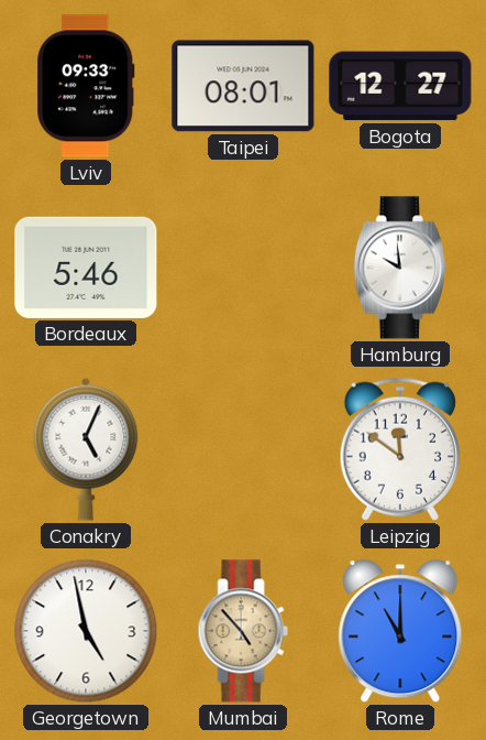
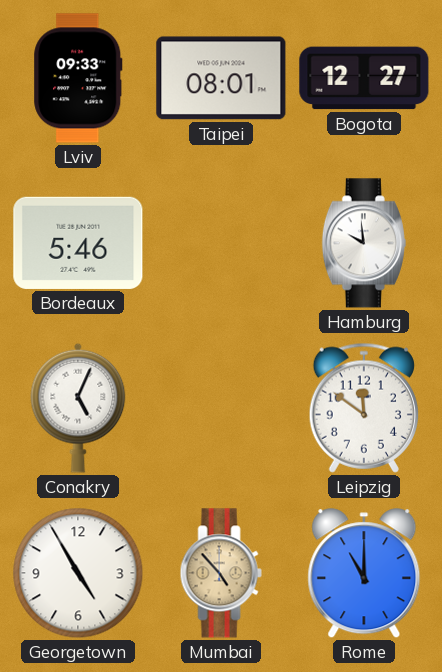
Georgetown: 4:58 -> 4:55 (78, 573)
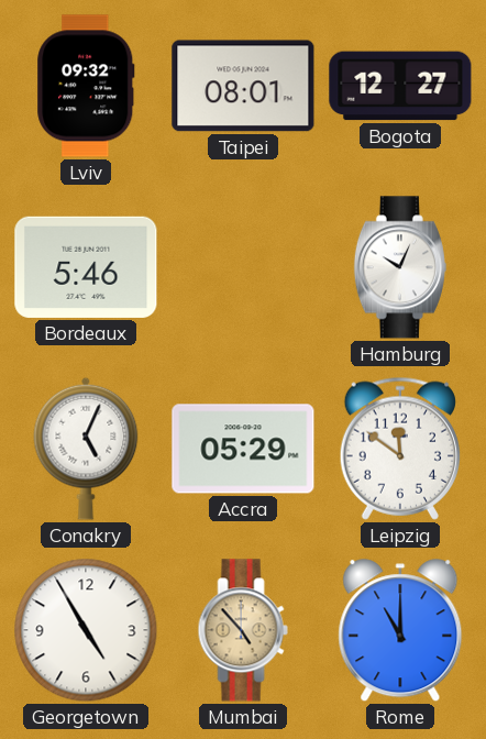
Lviv: 09:33 -> 09:32 (86, 86)
Hamburg: 9:59 -> 10:04 (400, 267)
Accra: none -> 05:29 (243, 449)
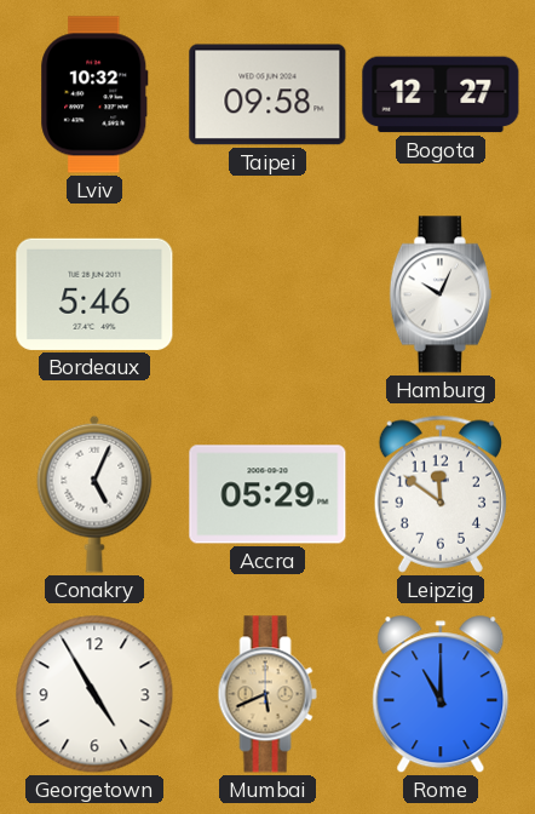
Lviv: 09:32 -> 10:32 (94, 94)
Taipei: 08:01 -> 09:58 (267, 94)
Mumbai: 4:53 -> 5:41 (267, 694)
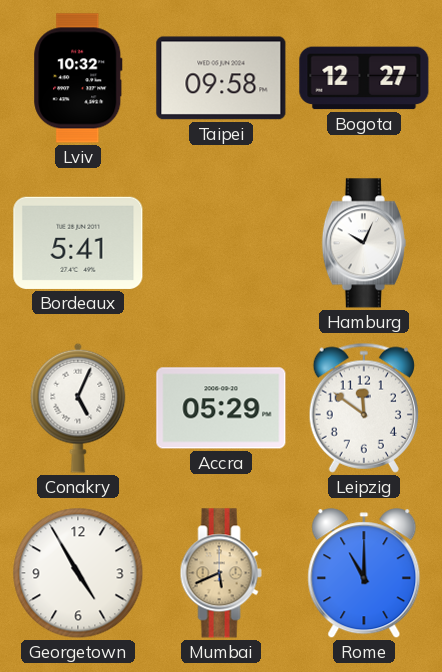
Bordeaux: 5:46 -> 5:41 (78, 243)
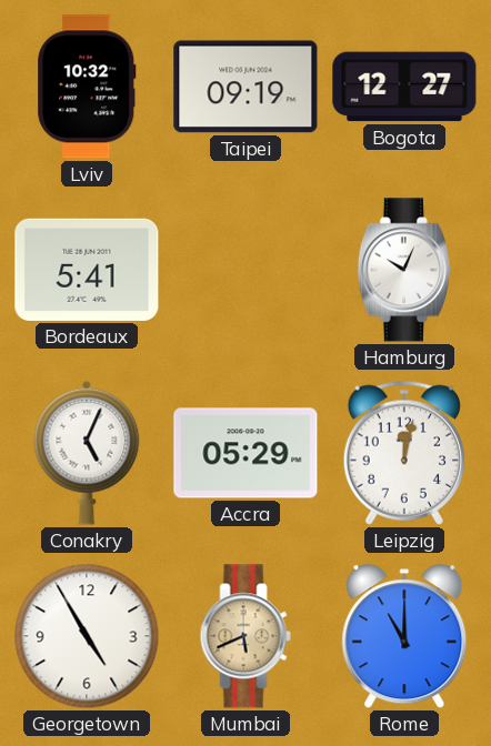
Taipei: 09:58 -> 09:19 (245, 87)
Leipzig: 11:51 -> 12:02 (403, 453)
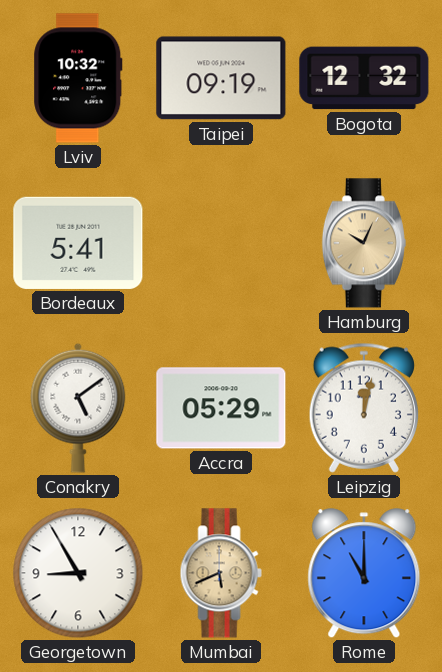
Bogota: 12:27 -> 12:32 (364, 78)
Hamburg dial: white -> champagne (364, 243)
Conakry: 5:04 -> 5:09 (78, 408)
Georgetown: 4:55 -> 8:55 (78, 573)
